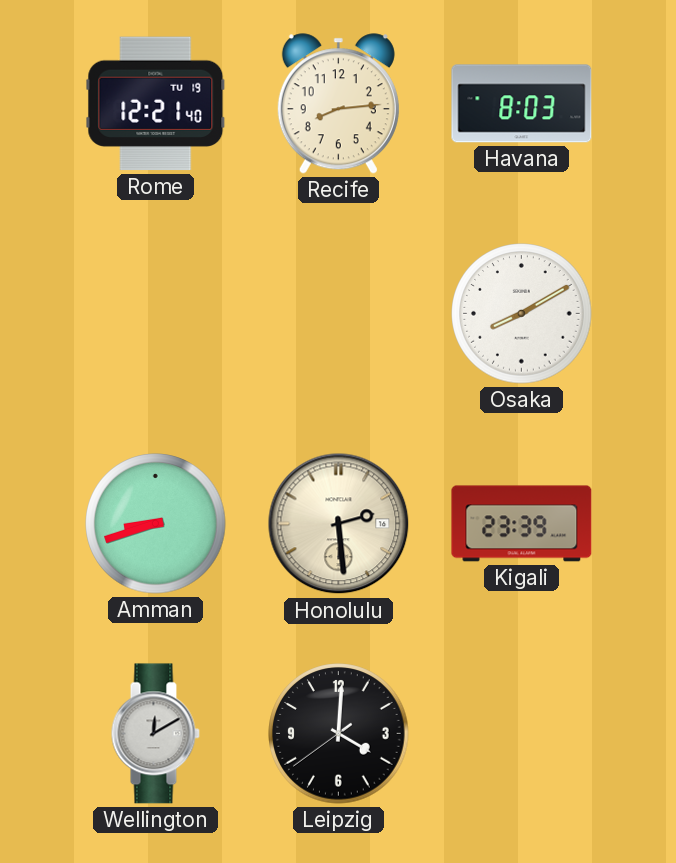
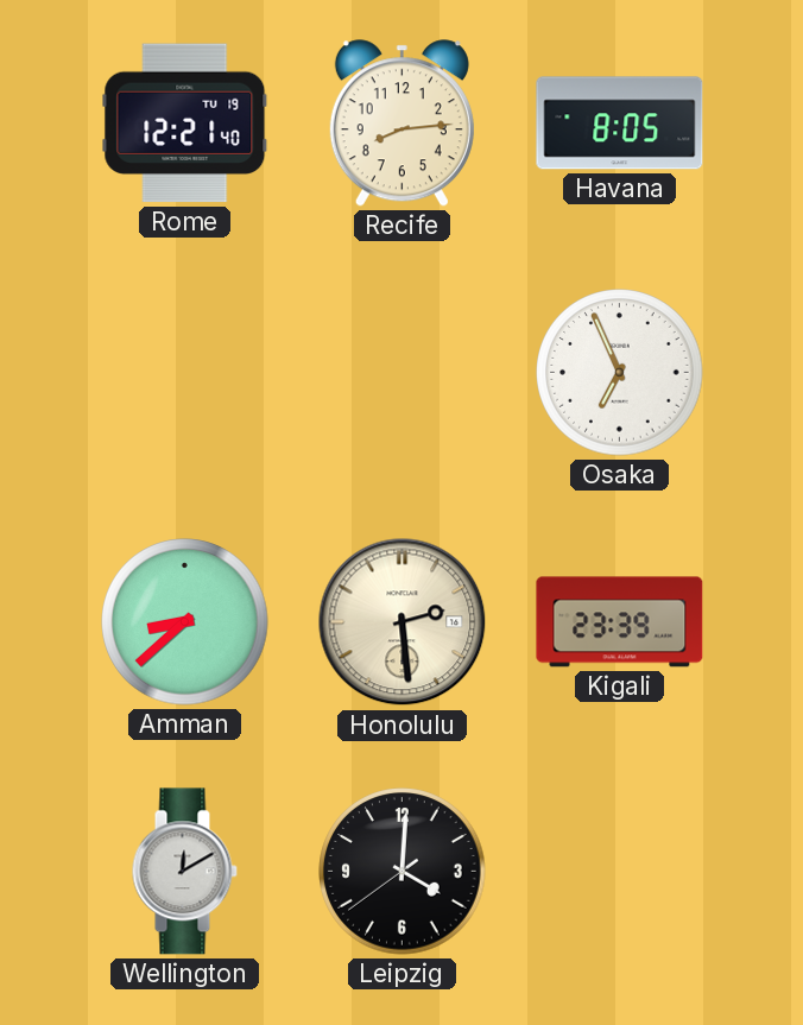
Havana: 8:03 -> 8:05 (620, 124)
Osaka: 8:10 -> 6:56 (620, 373)
Amman: 8:42 -> 8:38 (185, 622)
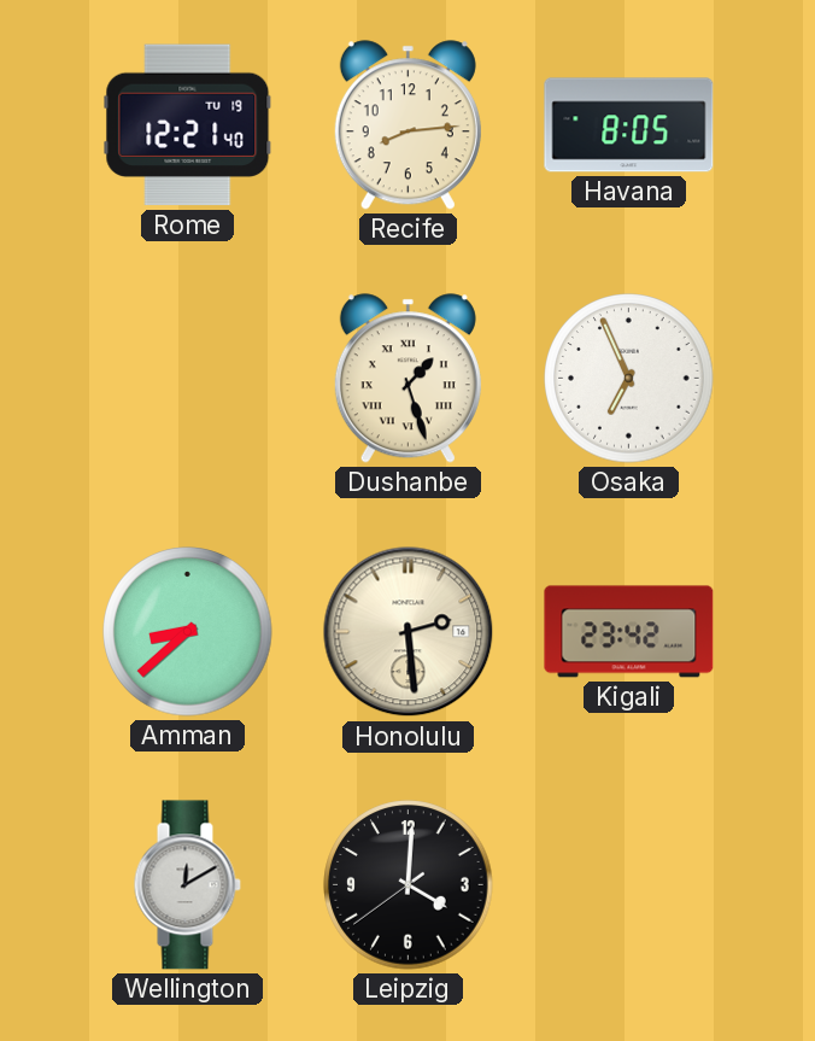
Dushanbe: none -> 1:27 (408, 379)
Kigali: 23:39 -> 23:42 (629, 632)
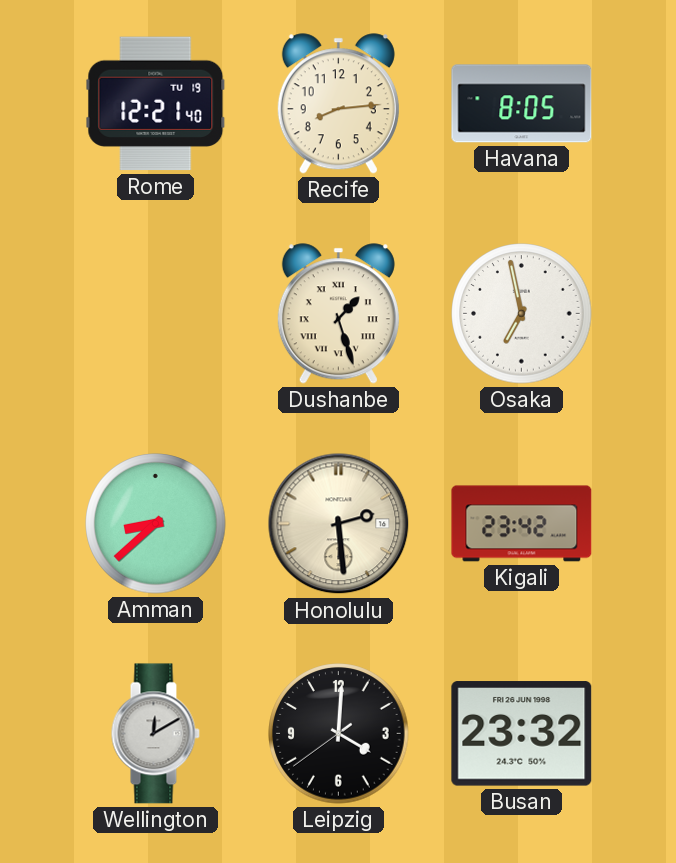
Osaka: 6:56 -> 6:58 (522, 314)
Busan: none -> 23:32 (522, 734)
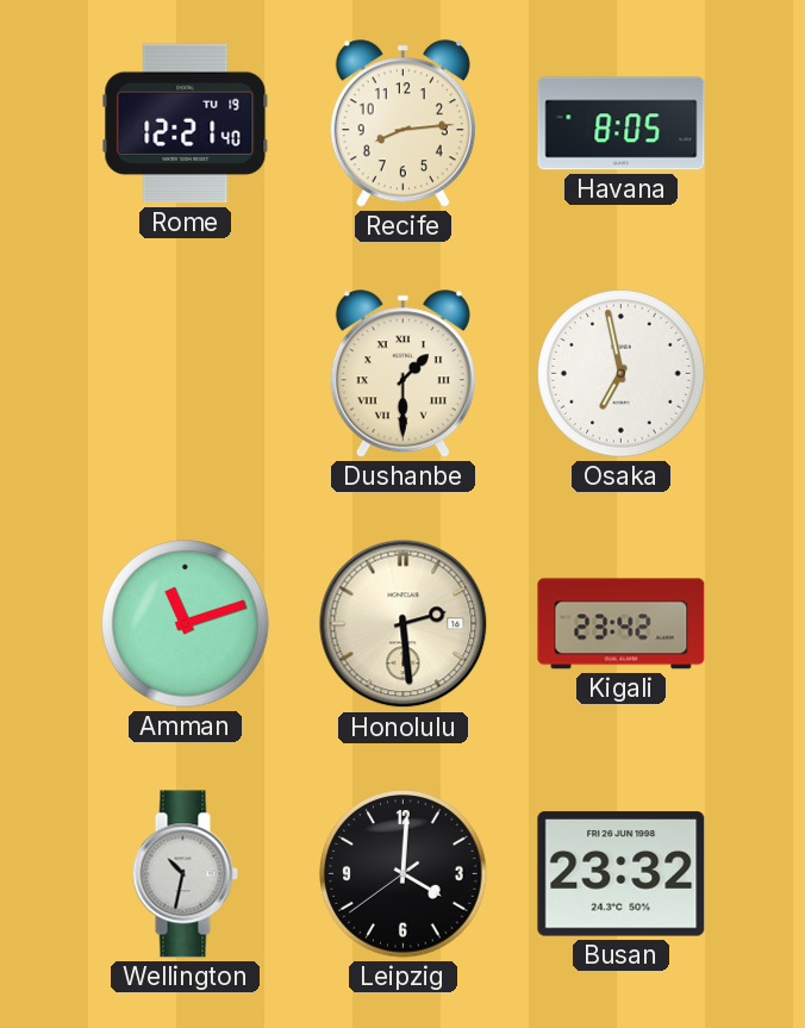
Dushanbe: 1:27 -> 1:30 (402, 374)
Amman: 8:38 -> 11:12 (186, 624)
Wellington: 12:10 -> 10:32 (185, 874)
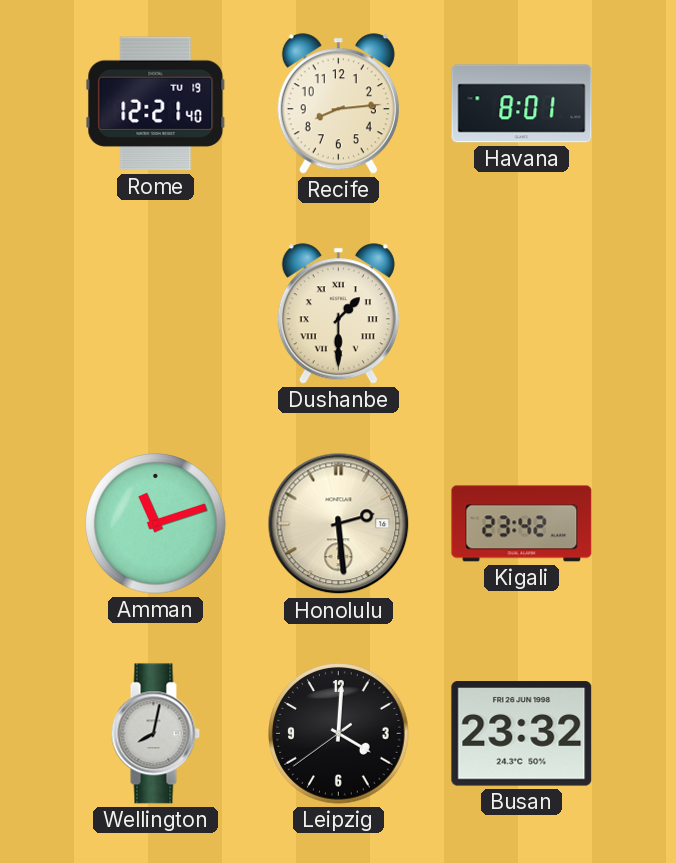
Havana: 8:05 -> 8:01 (522, 104)
Osaka: 6:58 -> none (622, 374)
Wellington: 10:32 -> 8:02 (155, 734)
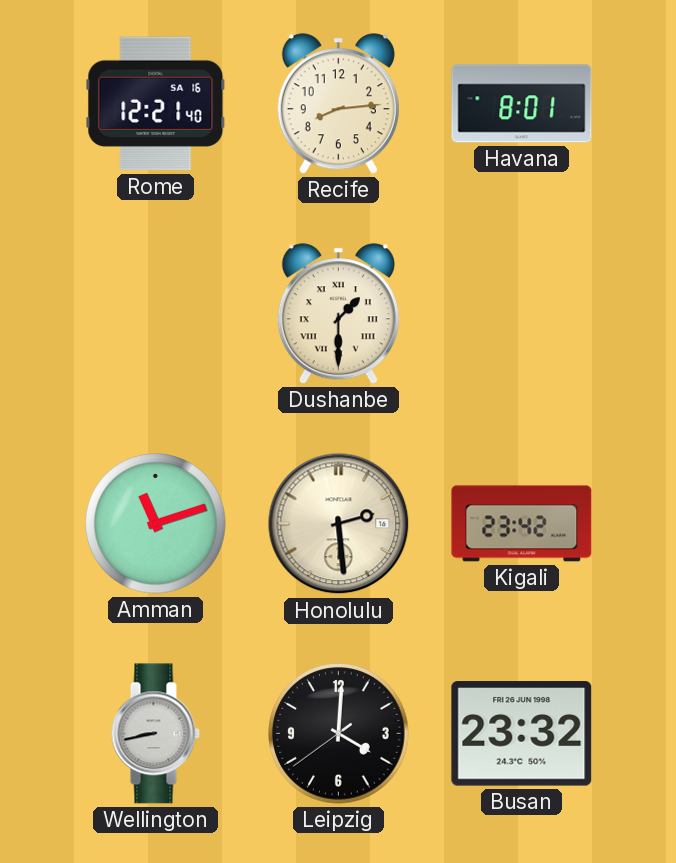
Rome date: TU 19 -> SA 16 (156, 104)
Wellington: 8:02 -> 8:43 (155, 734)
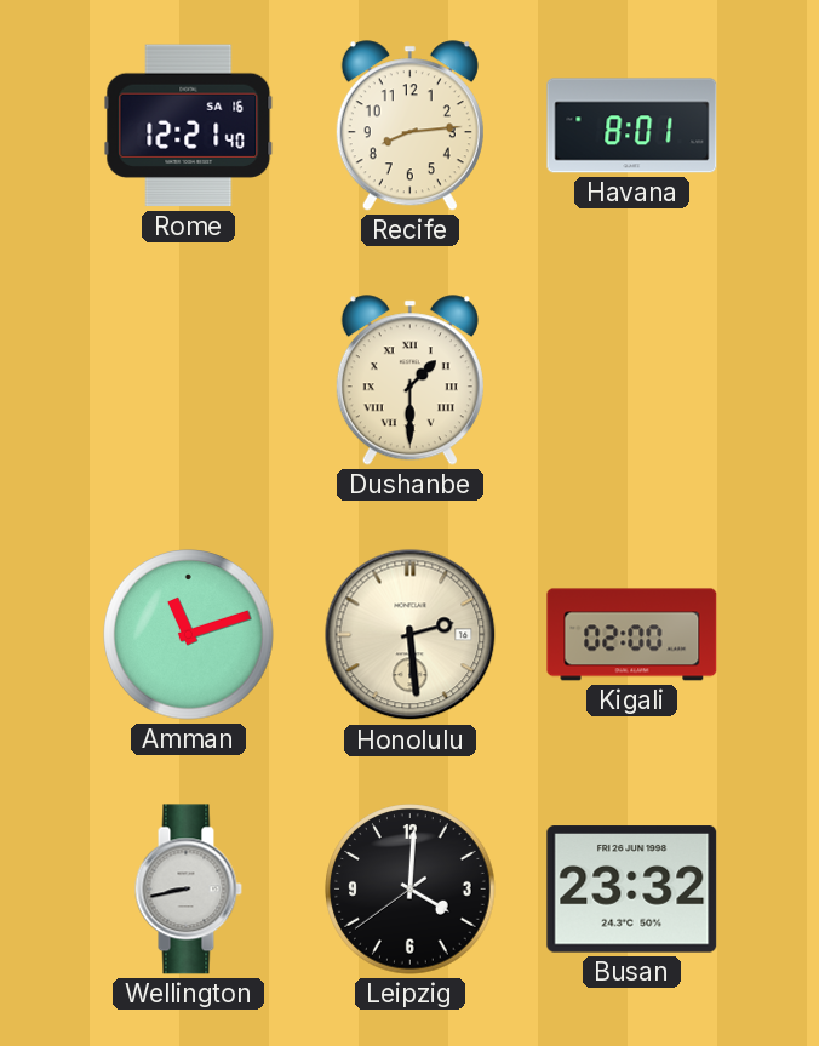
Kigali: 23:42 -> 02:00 (632, 635)
